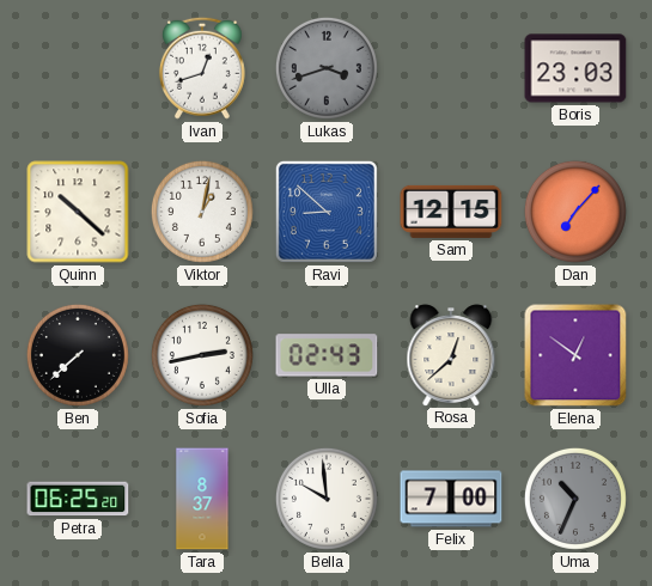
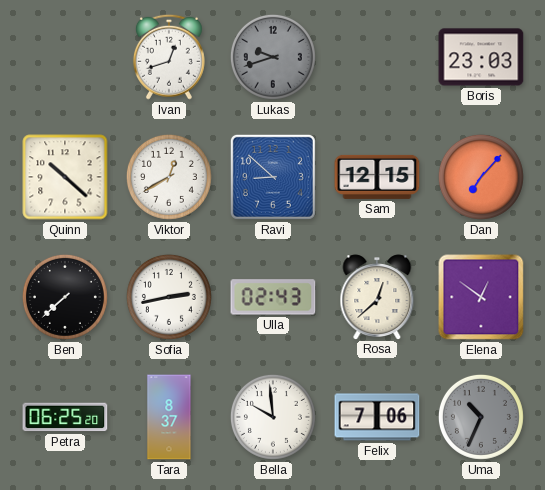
Lukas: 3:42 -> 9:42 (273, 57)
Viktor: 1:02 -> 12:40 (169, 177)
Felix: 7:00 -> 7:06 (377, 417)
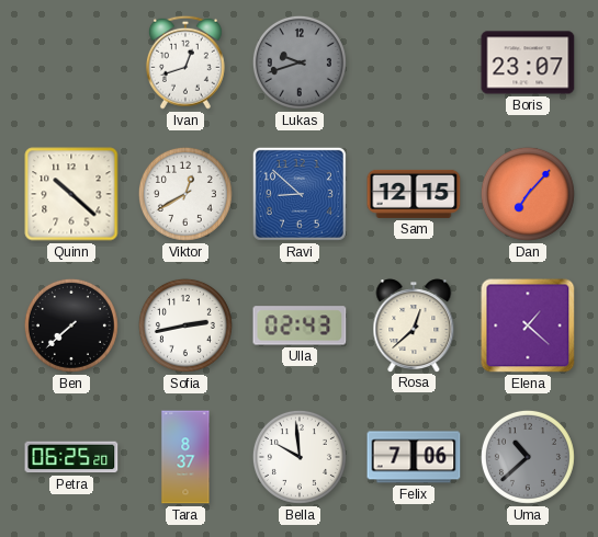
Boris: 23:03 -> 23:07 (528, 62)
Elena: 12:51 -> 1:22 (528, 325)
Uma: 10:34 -> 10:38 (528, 457)
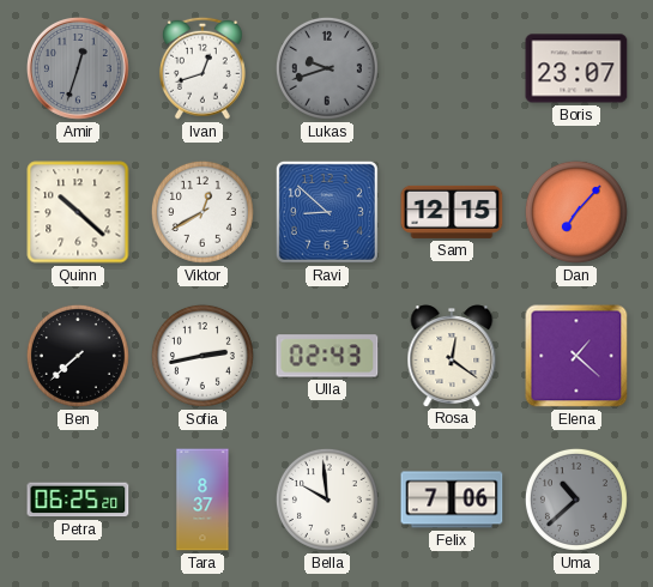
Amir: none -> 12:33 (78, 68)
Rosa: 12:38 -> 12:21 (452, 356)
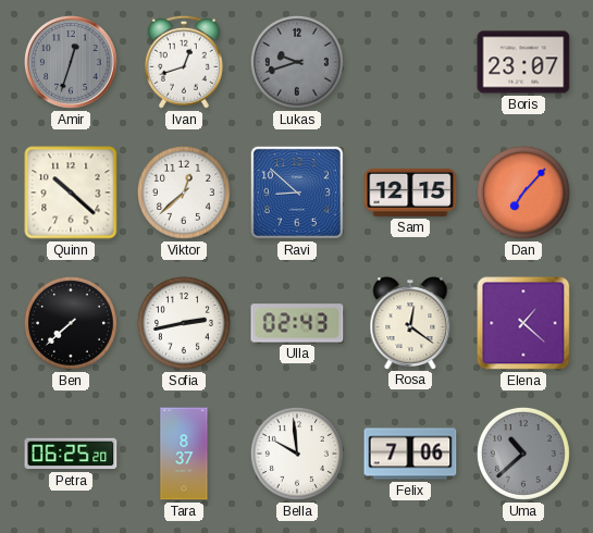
Viktor: 12:40 -> 12:38 (184, 193)
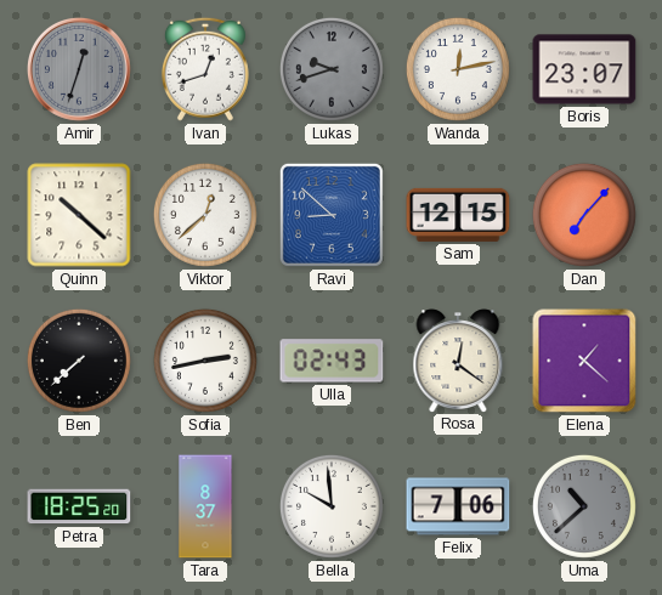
Wanda: none -> 12:13 (458, 69)
Petra: 06:25 -> 18:25 (79, 506)
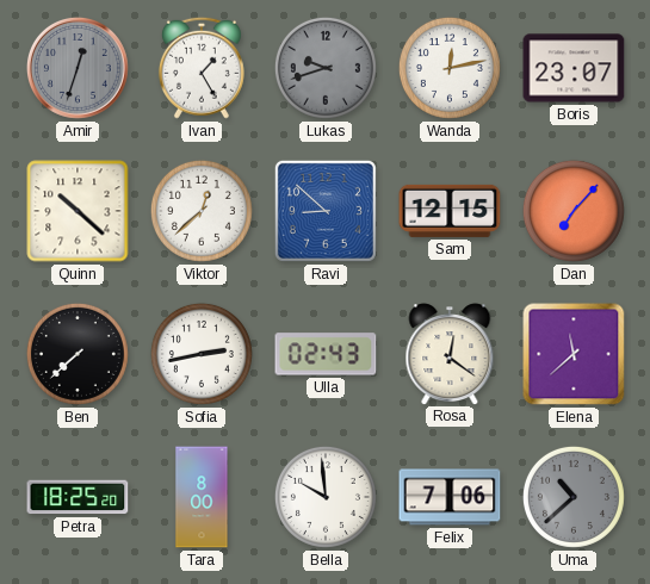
Ivan: 12:42 -> 1:25 (202, 68)
Elena: 1:22 -> 11:38 (574, 354)
Tara: 8:37 -> 8:00 (202, 497)
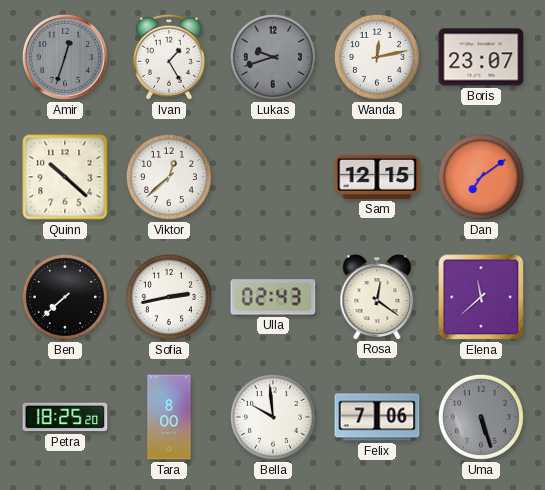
Ravi: 8:52 -> none (326, 211)
Dan: 7:07 -> 7:09 (481, 177)
Uma: 10:38 -> 5:27 (481, 417)
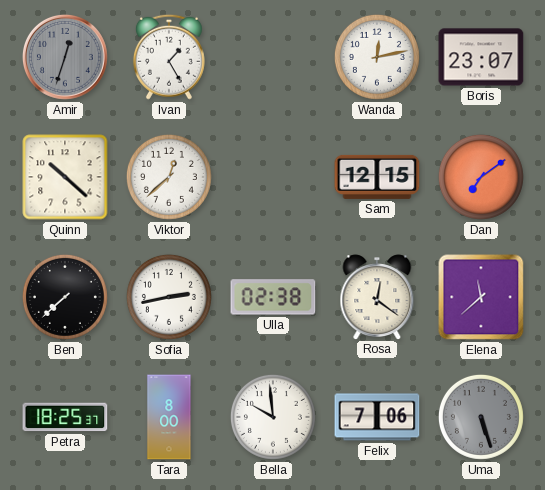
Lukas: 9:42 -> none (273, 57)
Ulla: 02:43 -> 02:38 (273, 297)
Petra: 18:25:20 -> 18:25:37 (65, 417)
